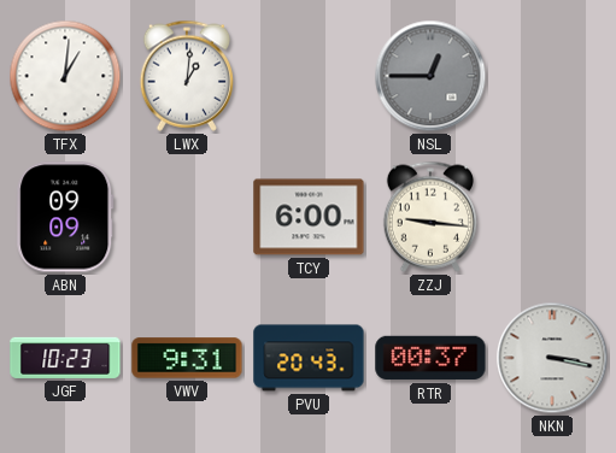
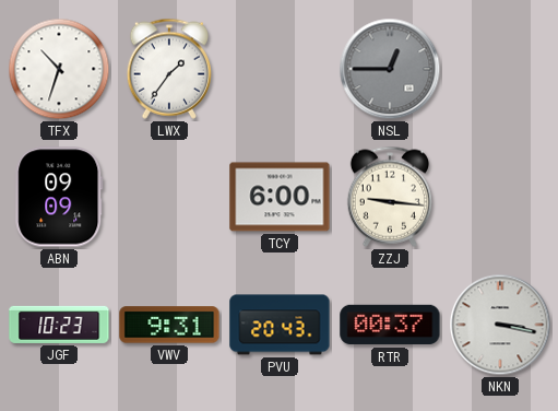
TFX: 1:01 -> 10:33 (59, 69)
LWX: 1:01 -> 1:36 (169, 69)
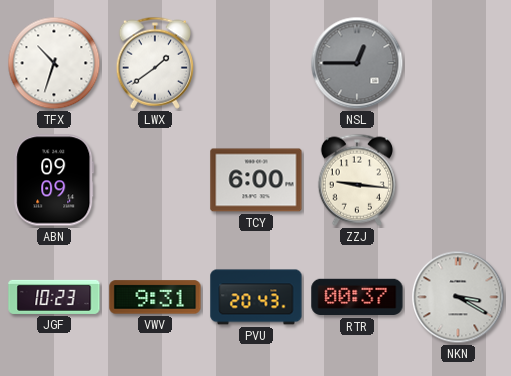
LWX: 1:36 -> 1:39 (155, 63)
NKN: 3:17 -> 3:20 (458, 297)
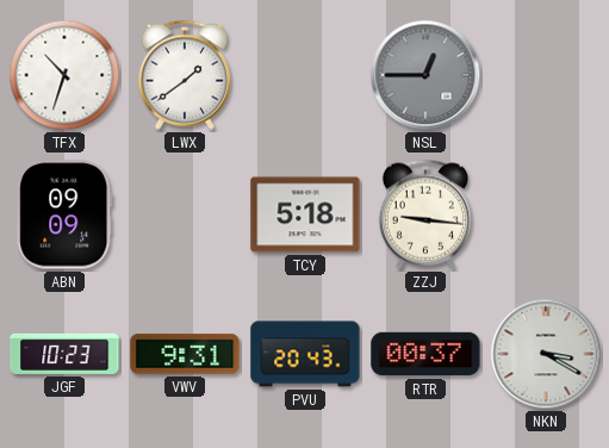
TCY: 6:00 -> 5:18 (305, 214)
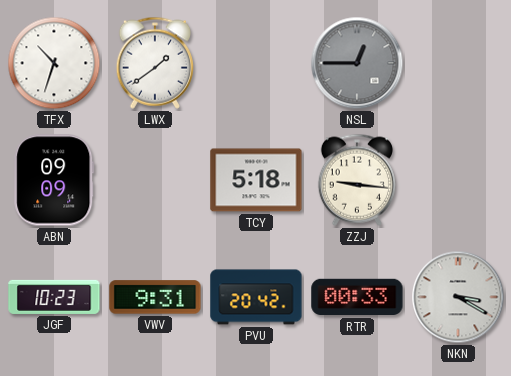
PVU: 20:43 -> 20:42 (256, 297)
RTR: 00:37 -> 00:33 (357, 297)
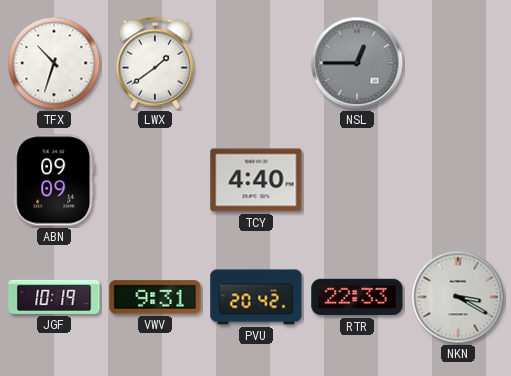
TCY: 5:18 -> 4:40 (256, 180)
ZZJ: 9:16 -> none (357, 180)
JGF: 10:23 -> 10:19 (54, 297)
RTR: 00:33 -> 22:33 (357, 297)
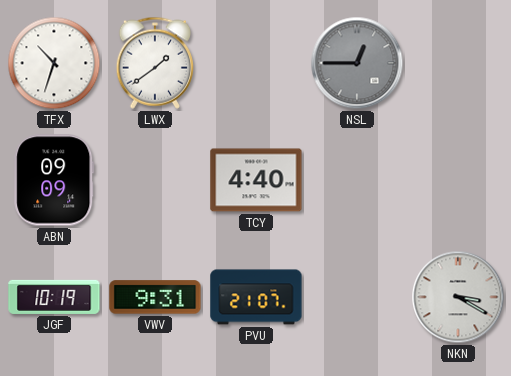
PVU: 20:42 -> 21:07 (256, 297)
RTR: 22:33 -> none (357, 297)
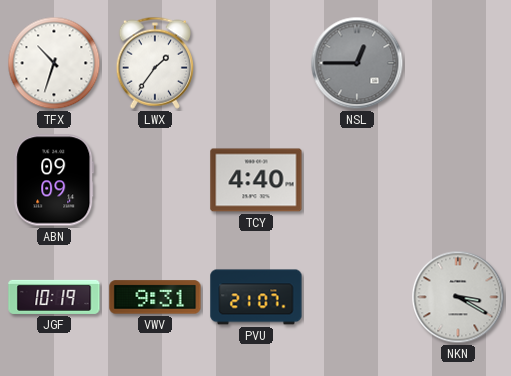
LWX: 1:39 -> 1:36 (155, 63)
